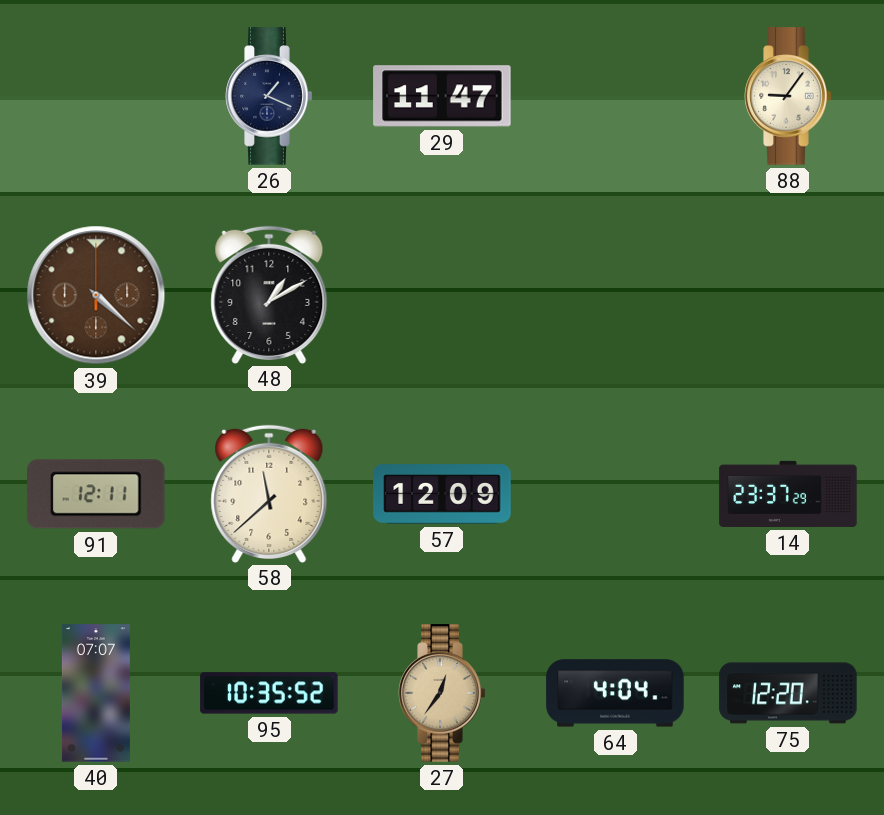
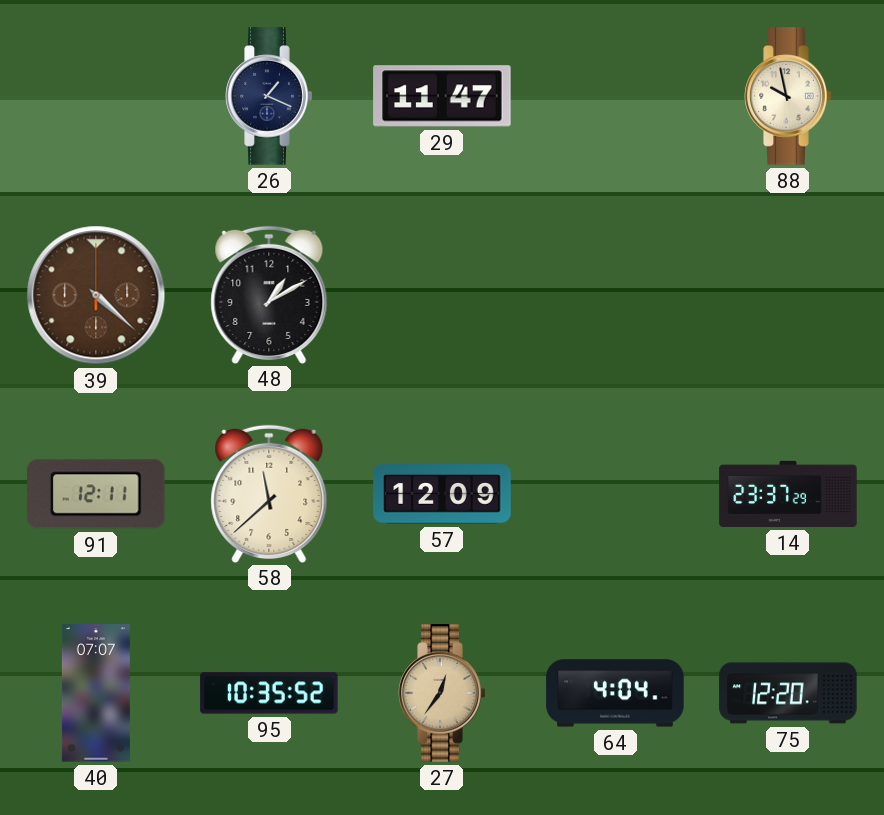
88: 9:06 -> 9:58 (788, 96)
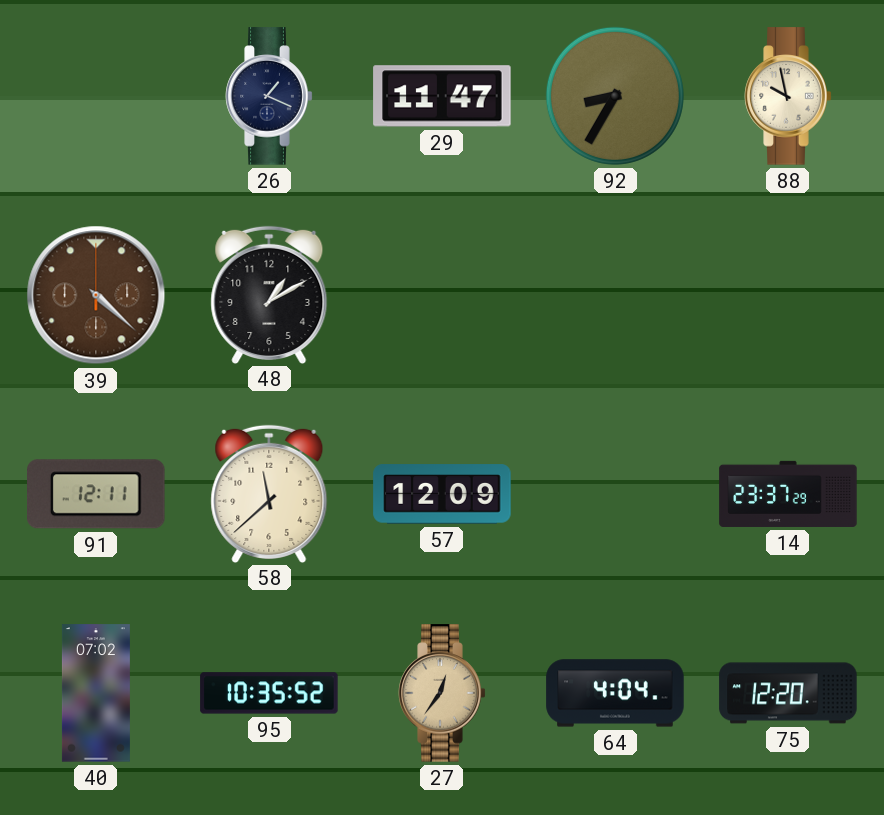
92: none -> 8:35 (615, 96)
40: 07:07 -> 07:02 (96, 693)
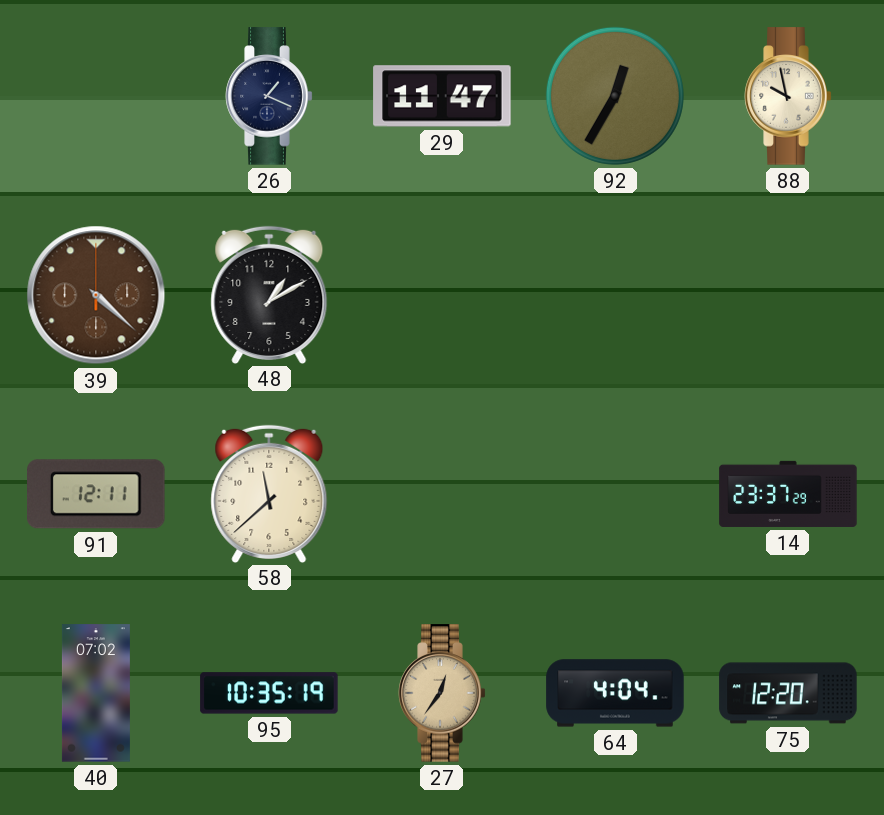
92: 8:35 -> 12:35 (615, 96)
57: 12:09 -> none (442, 494)
95: 10:35:52 -> 10:35:19 (269, 693)
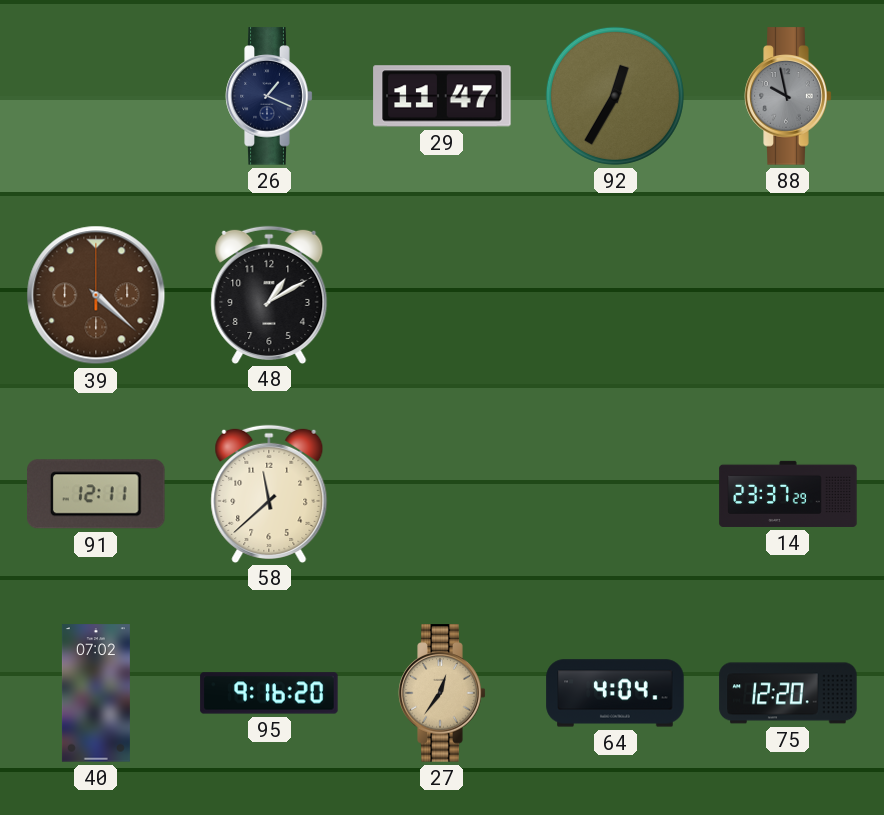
88 dial: cream -> grey (788, 96)
95: 10:35 -> 9:16 (269, 693)
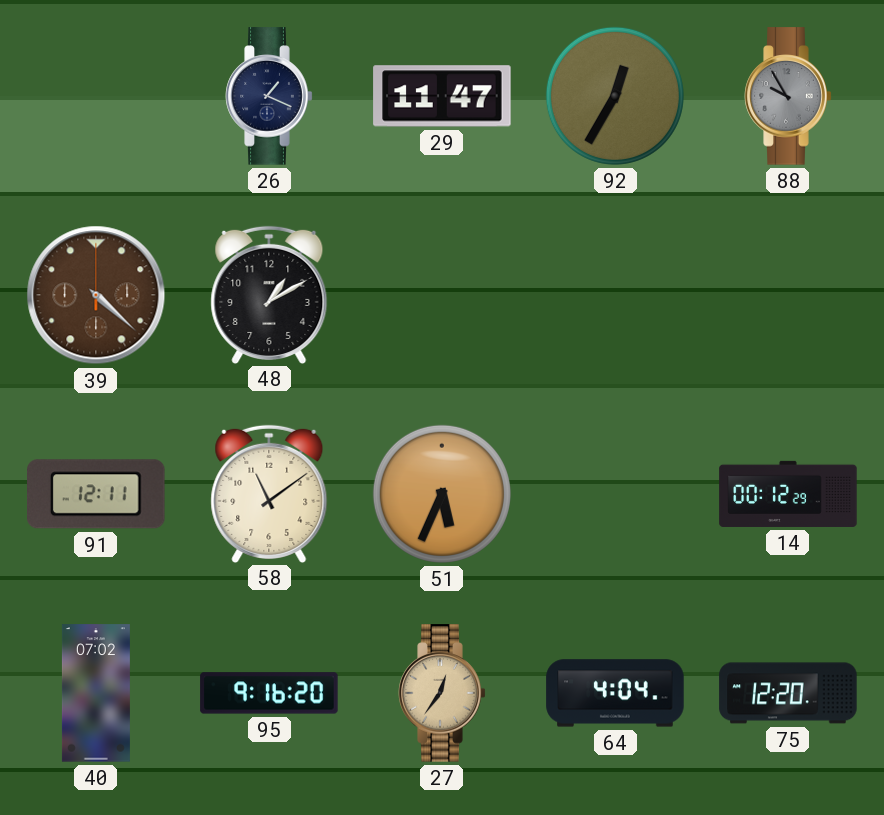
88: 9:58 -> 9:55 (788, 96)
58: 11:38 -> 11:09 (269, 493)
51: none -> 5:34 (442, 494)
14: 23:37 -> 00:12 (788, 494)
